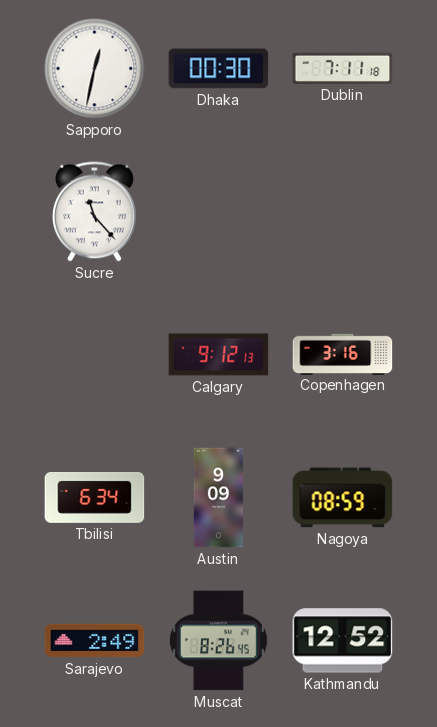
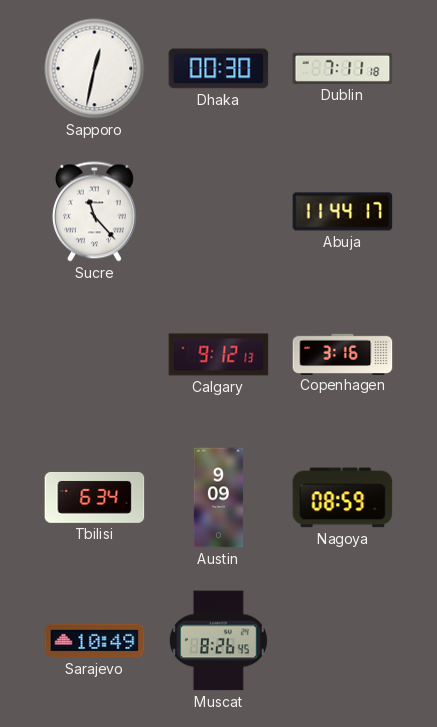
Abuja: none -> 11:44 (343, 212)
Sarajevo: 2:49 -> 10:49 (95, 641)
Kathmandu: 12:52 -> none (343, 641)
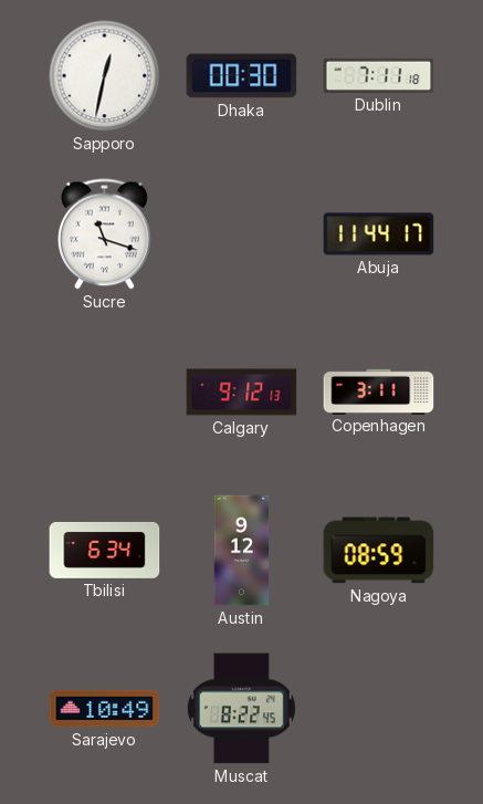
Sucre: 11:23 -> 11:18 (104, 234)
Copenhagen: 3:16 -> 3:11 (379, 391)
Austin: 9:09 -> 9:12 (242, 551)
Muscat: 8:26 -> 8:22 (241, 709)
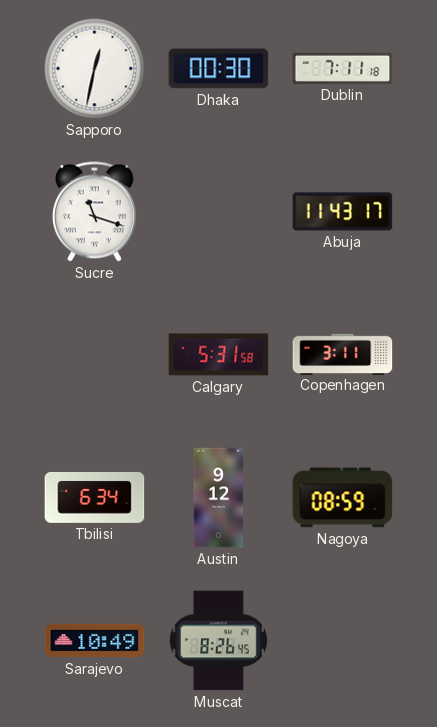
Abuja: 11:44 -> 11:43 (343, 212)
Calgary: 9:12 -> 5:31 (219, 355)
Muscat: 8:22 -> 8:26 (218, 641)
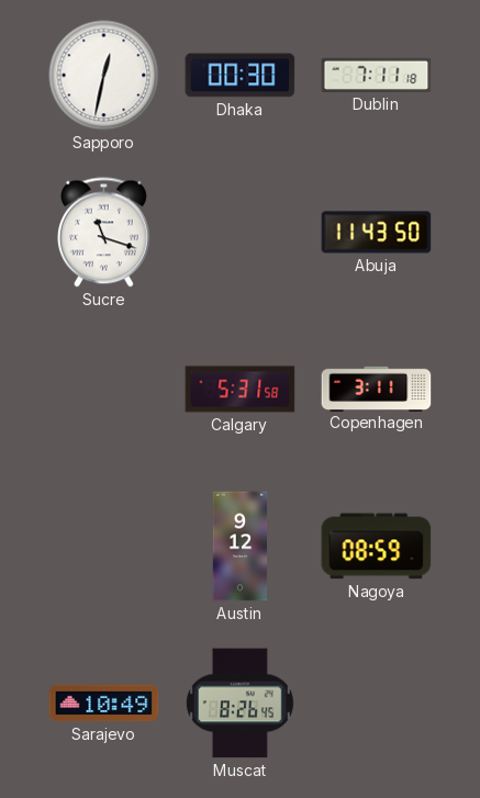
Abuja: 11:43:17 -> 11:43:50 (377, 233)
Tbilisi: 6:34 -> none (95, 497)
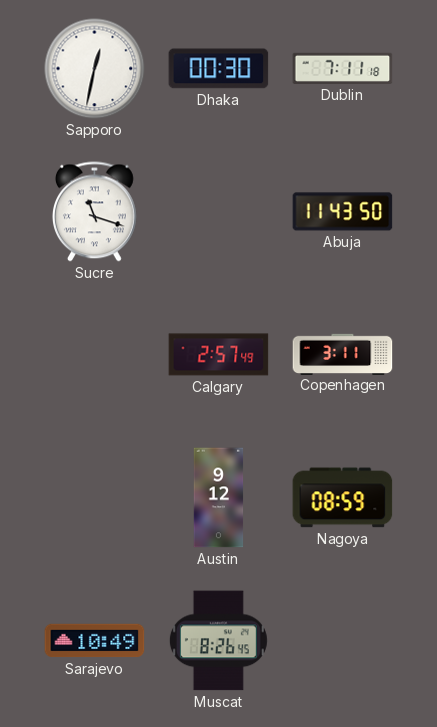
Calgary: 5:31 -> 2:57 (219, 355)
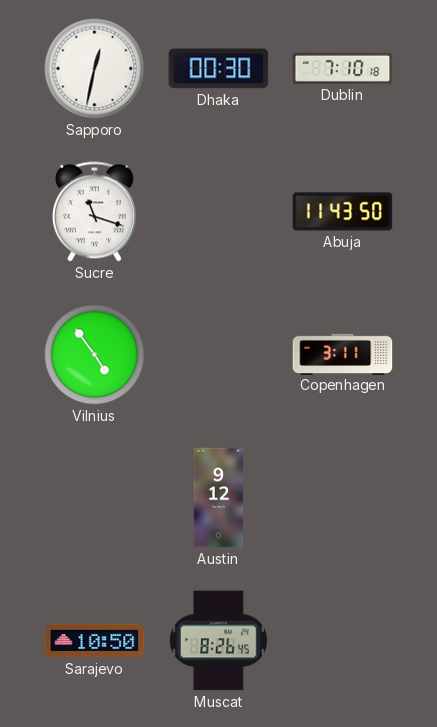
Dublin: 7:11 -> 7:10 (343, 68)
Vilnius: none -> 4:54 (95, 355)
Calgary: 2:57 -> none (219, 355)
Nagoya: 08:59 -> none (343, 498)
Sarajevo: 10:49 -> 10:50 (95, 641)
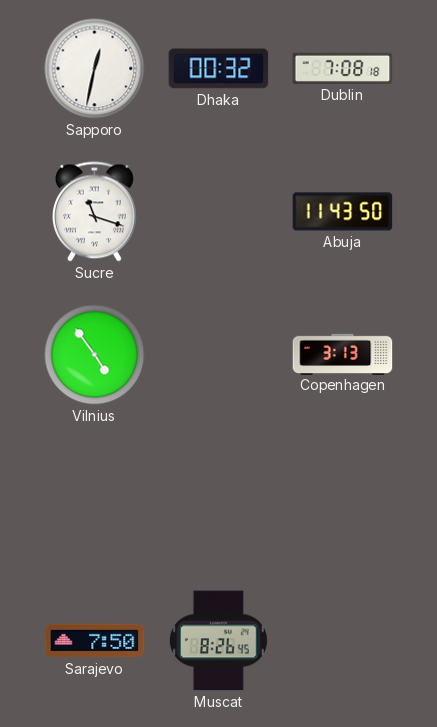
Dhaka: 00:30 -> 00:32 (219, 69)
Dublin: 7:10 -> 7:08 (343, 68)
Copenhagen: 3:11 -> 3:13 (343, 354)
Austin: 9:12 -> none (219, 498)
Sarajevo: 10:50 -> 7:50 (95, 641)
